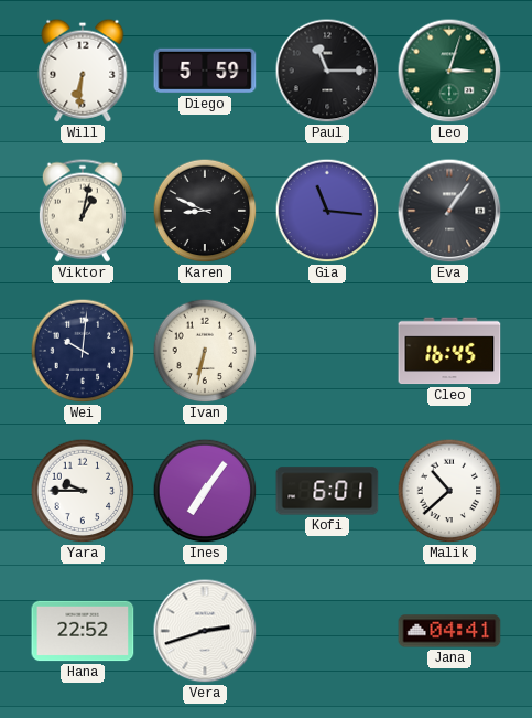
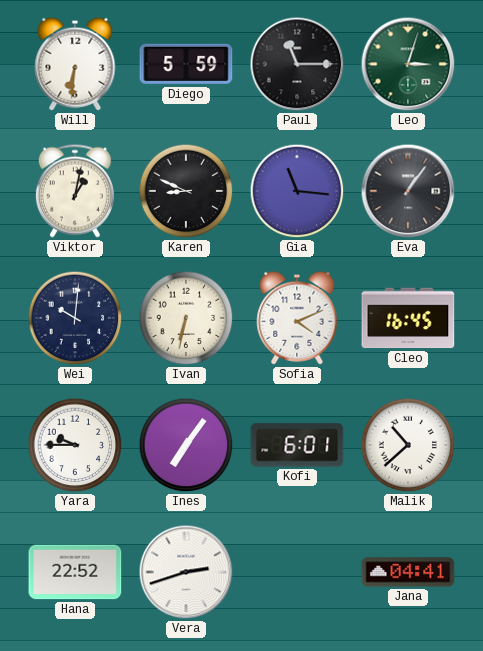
Sofia: none -> 4:11 (297, 318)
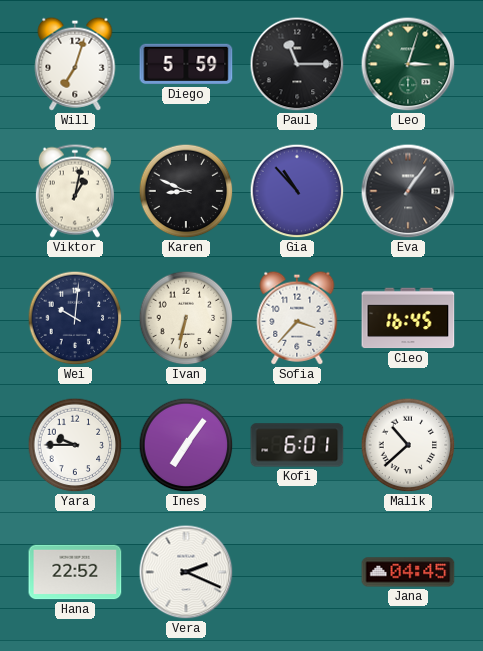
Will: 6:31 -> 7:03 (75, 64)
Gia: 11:16 -> 10:53 (297, 191)
Sofia: 4:11 -> 3:37 (297, 318)
Vera: 2:42 -> 2:19 (186, 572)
Jana: 04:41 -> 04:45 (408, 572)
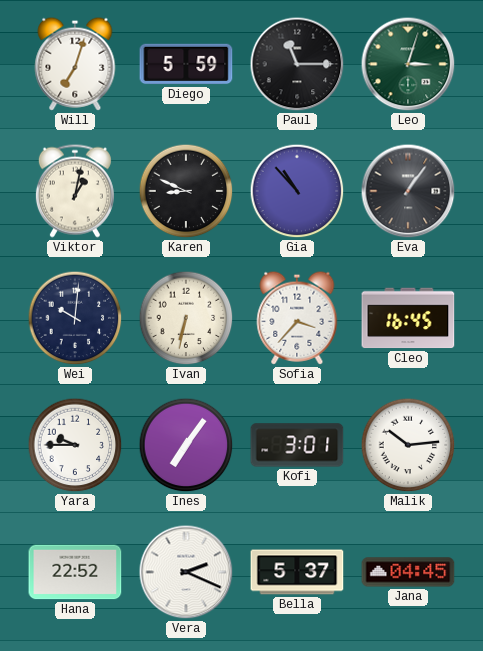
Kofi: 6:01 -> 3:01 (297, 445)
Malik: 10:38 -> 10:14 (408, 445)
Bella: none -> 5:37 (297, 572)
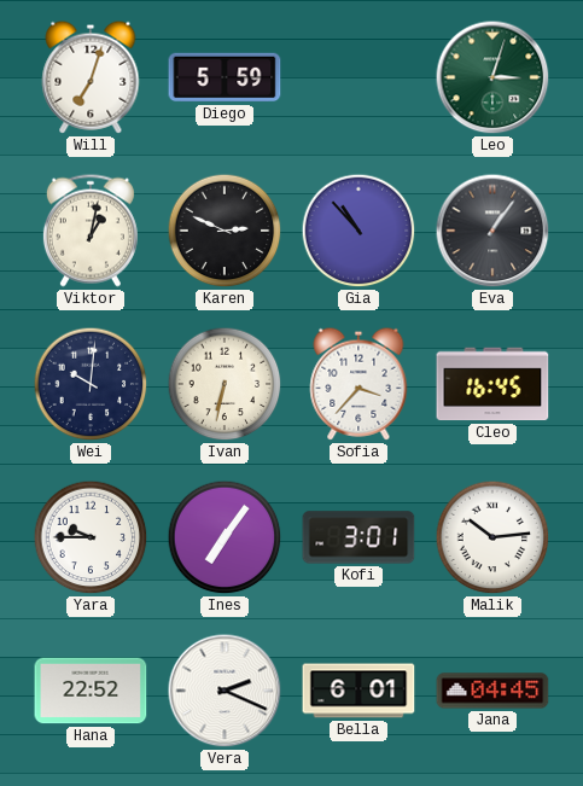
Paul: 11:15 -> none (297, 64)
Karen: 8:49 -> 2:49 (225, 231)
Bella: 5:37 -> 6:01 (358, 691)
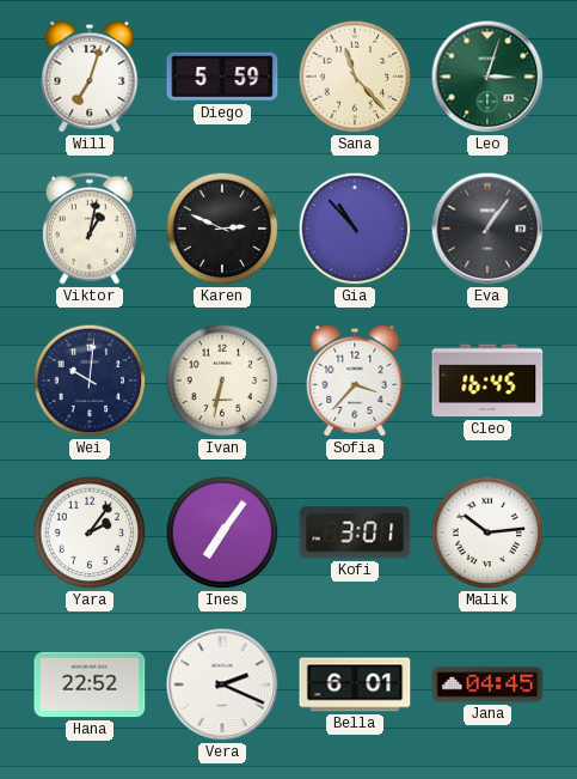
Sana: none -> 11:23 (355, 77)
Yara: 9:45 -> 2:06 (90, 532)
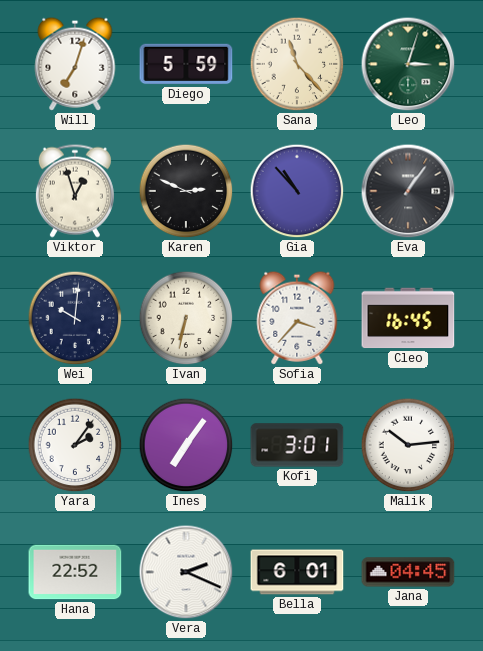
Viktor: 1:02 -> 12:57 (75, 191)
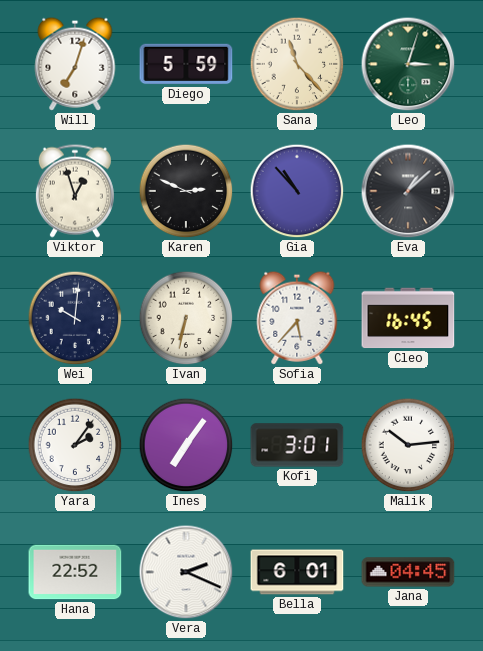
Eva: 1:06 -> 1:08 (408, 191)
Sofia: 3:37 -> 5:37 (297, 318)
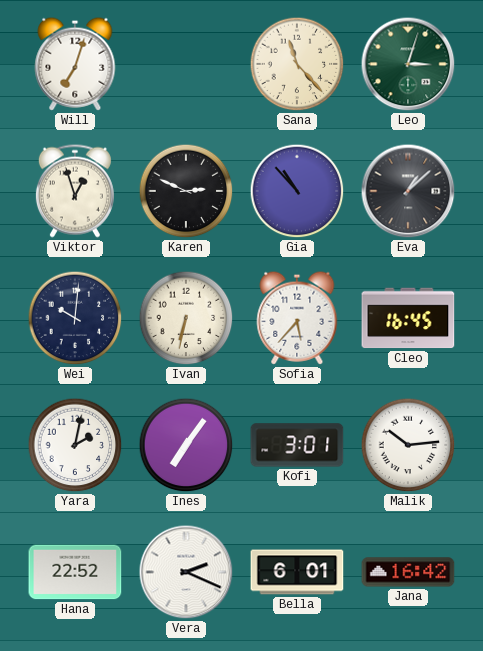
Diego: 5:59 -> none (186, 64)
Yara: 2:06 -> 2:02 (75, 445)
Jana: 04:45 -> 16:42 (408, 572)
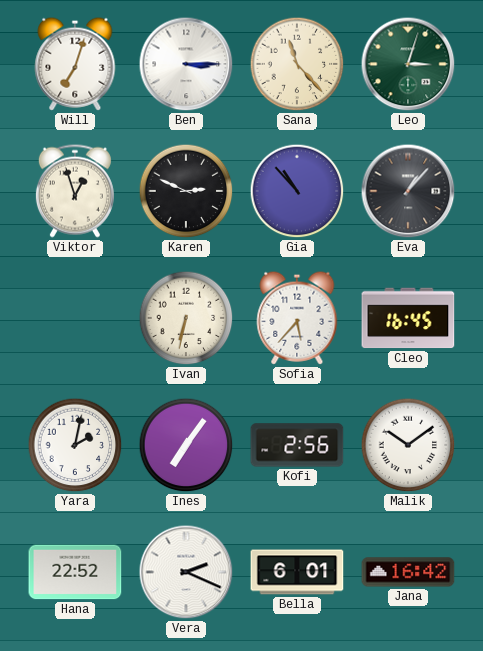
Ben: none -> 3:15 (186, 64)
Eva: 1:08 -> 1:07 (408, 191)
Wei: 10:01 -> none (75, 318)
Kofi: 3:01 -> 2:56 (297, 445)
Malik: 10:14 -> 10:09 (408, 445)
